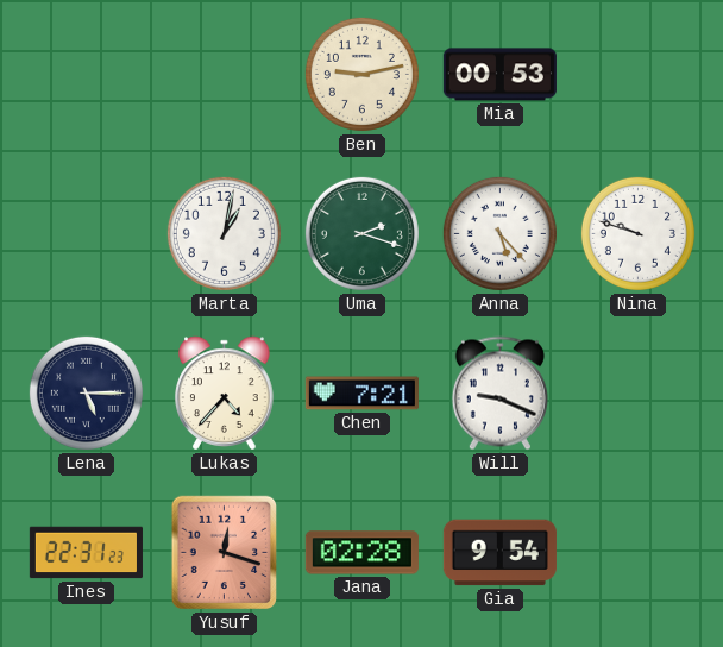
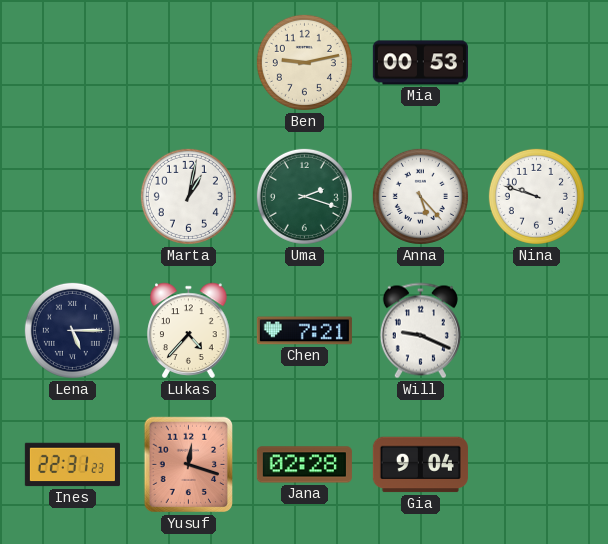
Gia: 9:54 -> 9:04 (420, 465)
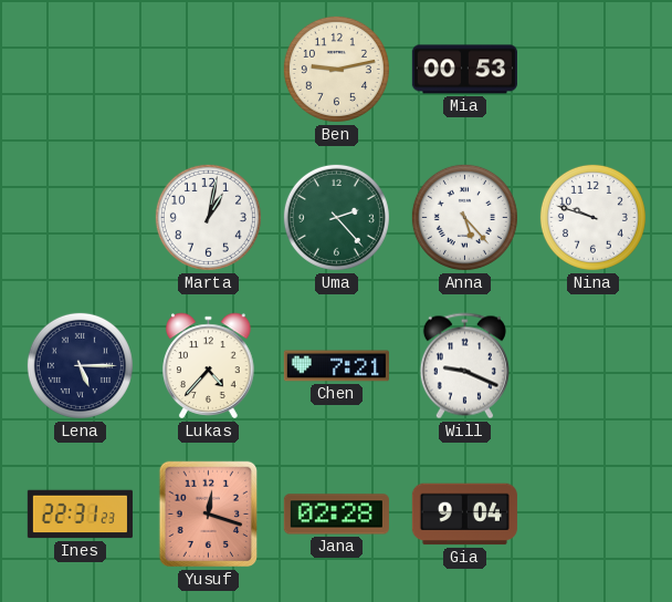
Uma: 2:18 -> 2:23 (336, 217)
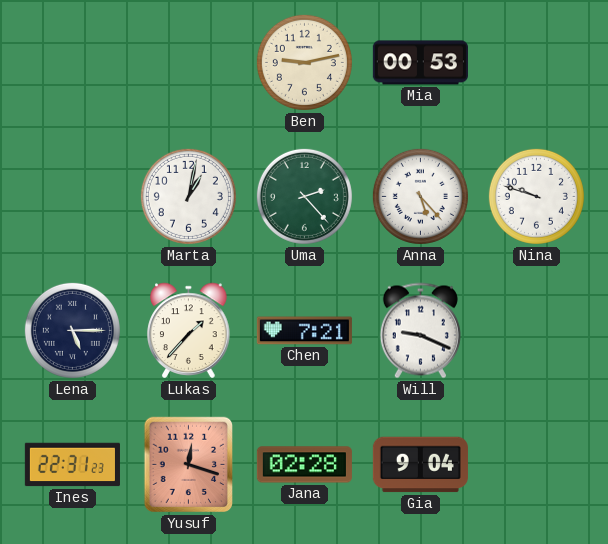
Lukas: 4:37 -> 1:37 (189, 331)
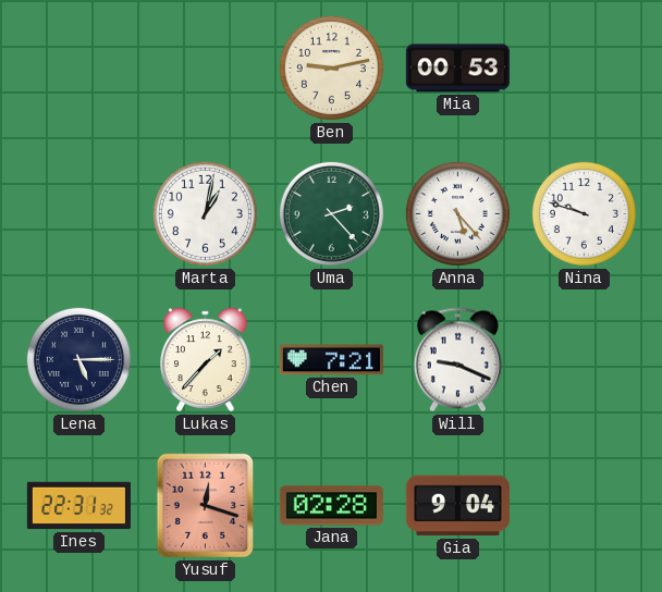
Ines: 22:31:23 -> 22:31:32 (78, 506)
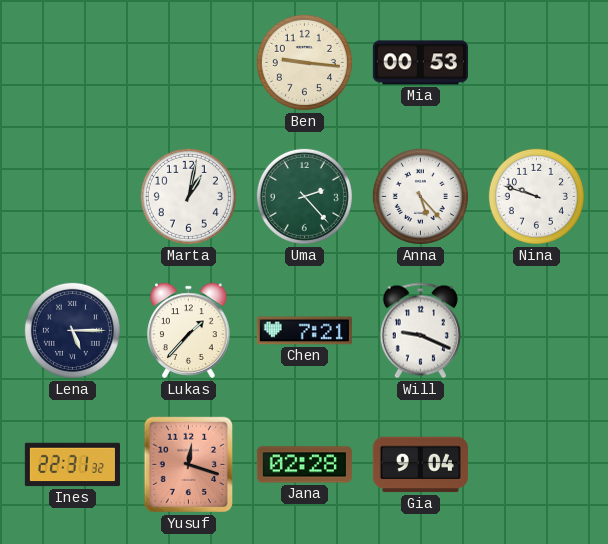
Ben: 9:13 -> 9:16 (304, 62)
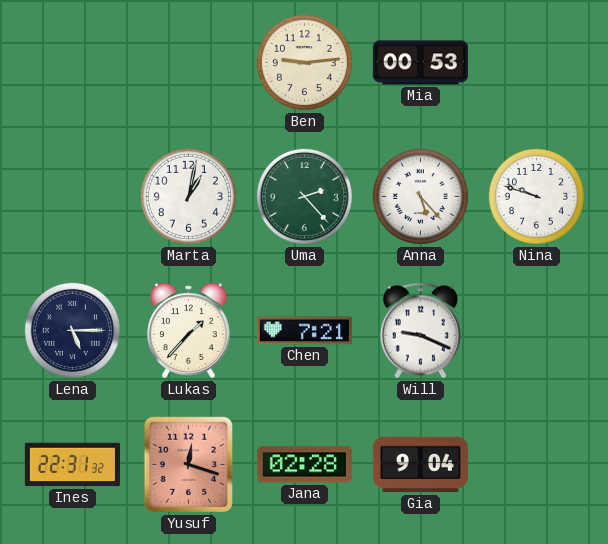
Ben: 9:16 -> 9:14 (304, 62)
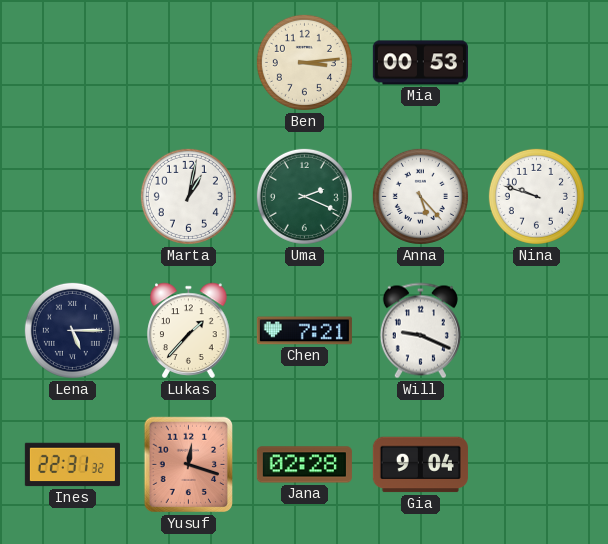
Ben: 9:14 -> 3:14 (304, 62)
Uma: 2:23 -> 2:19 (304, 196)
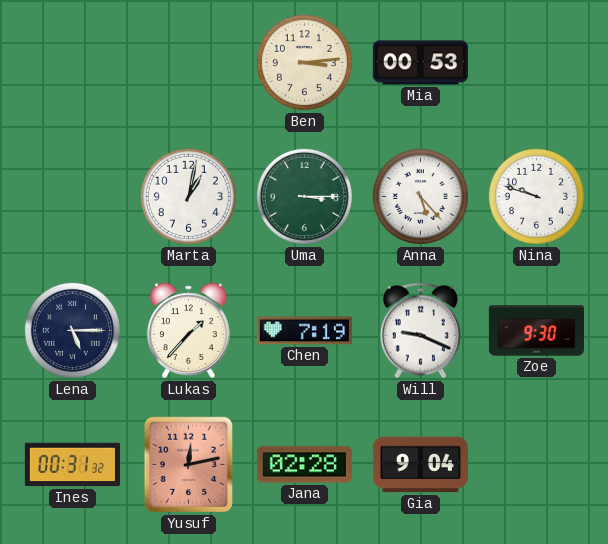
Uma: 2:19 -> 3:15 (304, 196)
Chen: 7:21 -> 7:19 (304, 331)
Zoe: none -> 9:30 (536, 331)
Ines: 22:31 -> 00:31 (72, 465)
Yusuf: 12:18 -> 12:13 (189, 465)
